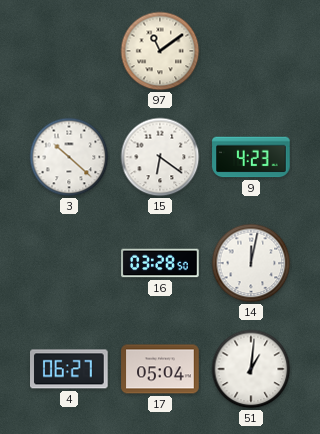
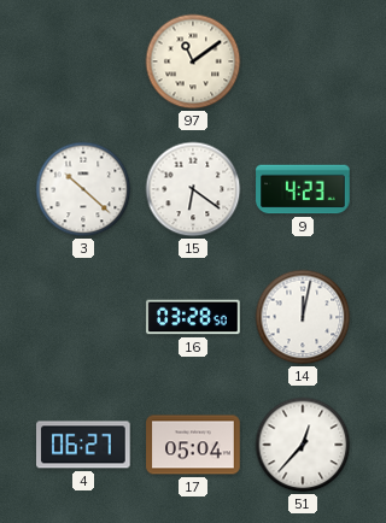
51: 1:01 -> 12:37 (303, 445)
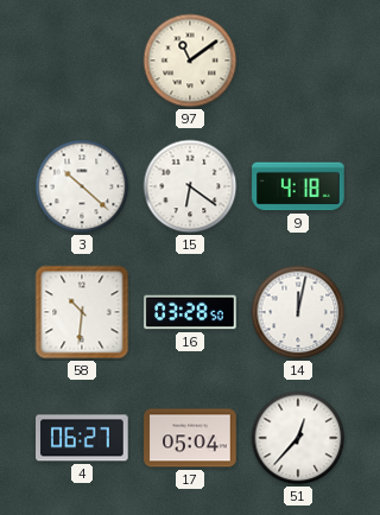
9: 4:23 -> 4:18 (298, 186)
58: none -> 10:31 (82, 312)
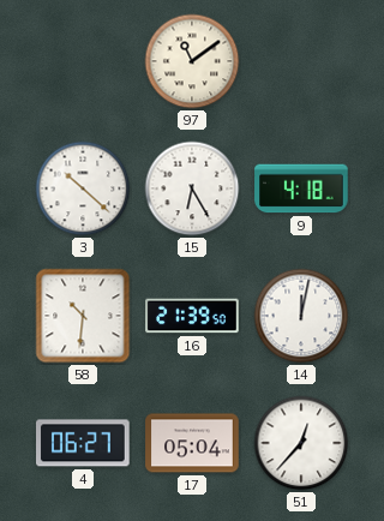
15: 6:21 -> 6:25 (192, 188)
16: 03:28 -> 21:39 (192, 316)
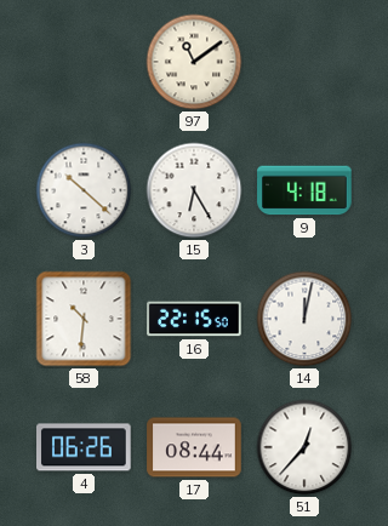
16: 21:39 -> 22:15 (194, 319)
4: 06:27 -> 06:26 (85, 447)
17: 05:04 -> 08:44 (194, 447)
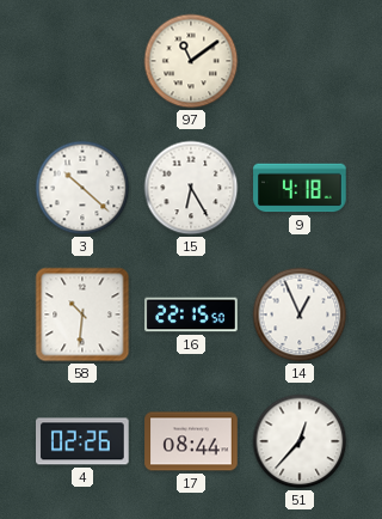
14: 12:02 -> 12:56 (300, 315)
4: 06:26 -> 02:26 (84, 441)
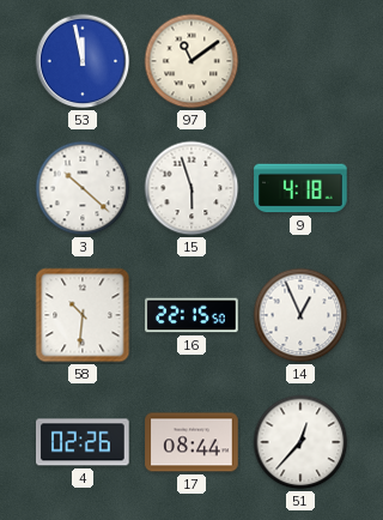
53: none -> 11:58 (83, 61)
15: 6:25 -> 5:57 (191, 188)
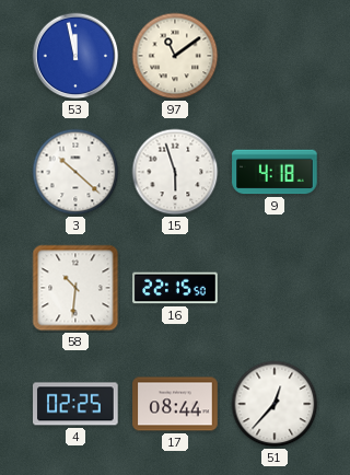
14: 12:56 -> none (300, 315)
4: 02:26 -> 02:25 (77, 404)
